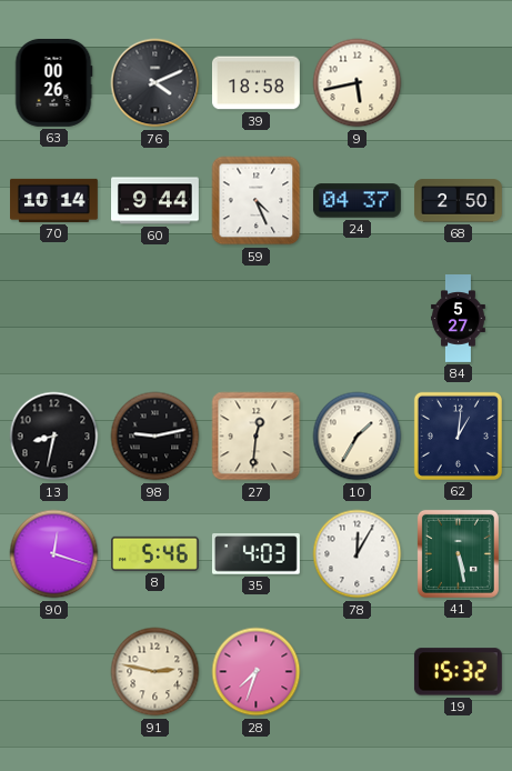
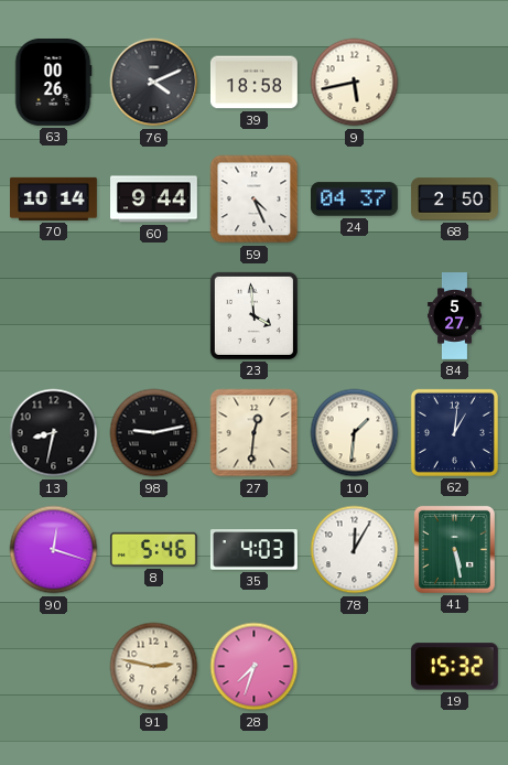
23: none -> 3:59 (253, 315)
10: 1:35 -> 1:31 (355, 433)
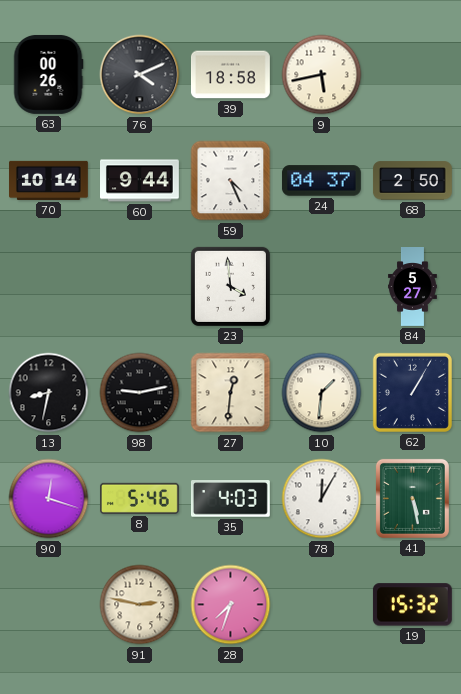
62: 1:01 -> 1:05 (412, 392)
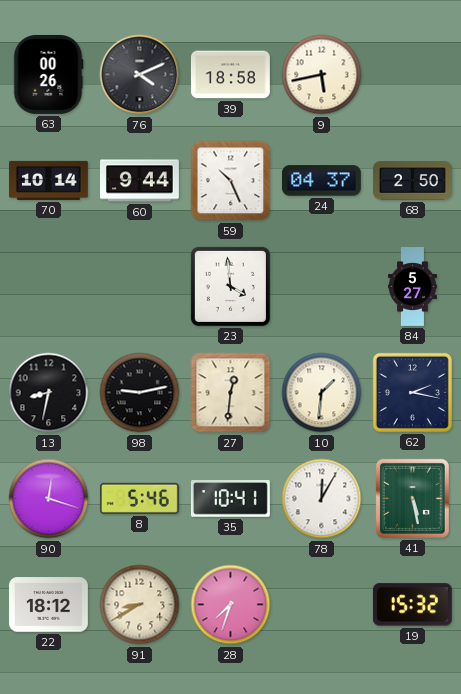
59: 4:26 -> 10:26 (231, 181)
62: 1:05 -> 2:17 (412, 392)
35: 4:03 -> 10:41 (230, 499)
22: none -> 18:12 (48, 605)
91: 2:47 -> 8:40 (140, 605)
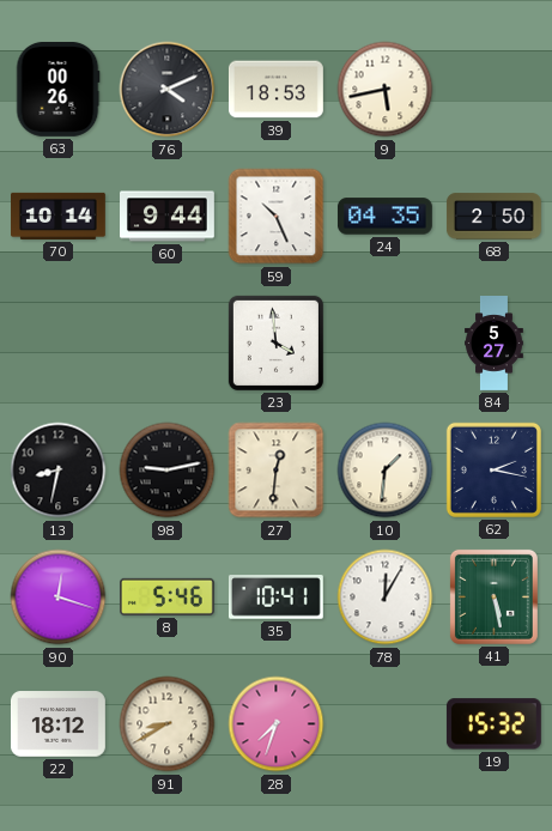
39: 18:58 -> 18:53 (275, 90)
24: 04:37 -> 04:35 (384, 217)
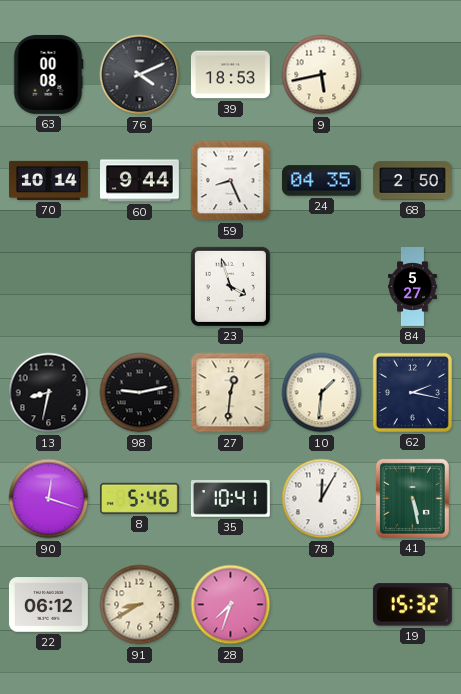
63: 00:26 -> 00:08 (48, 74)
59: 10:26 -> 8:26 (231, 181)
23: 3:59 -> 3:57 (230, 286)
22: 18:12 -> 06:12 (48, 605)
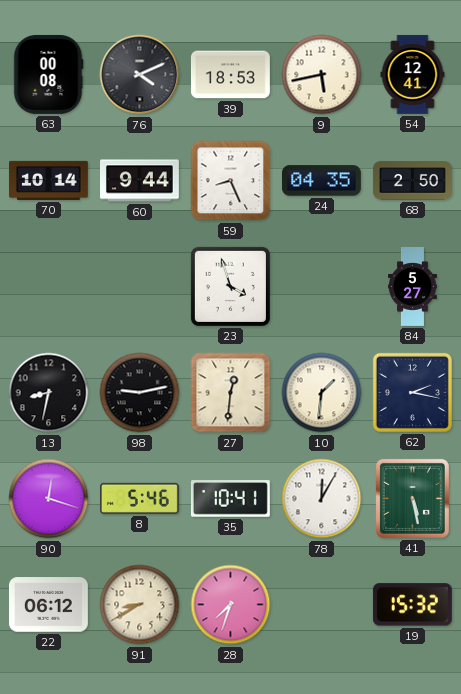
54: none -> 12:41 (413, 74)
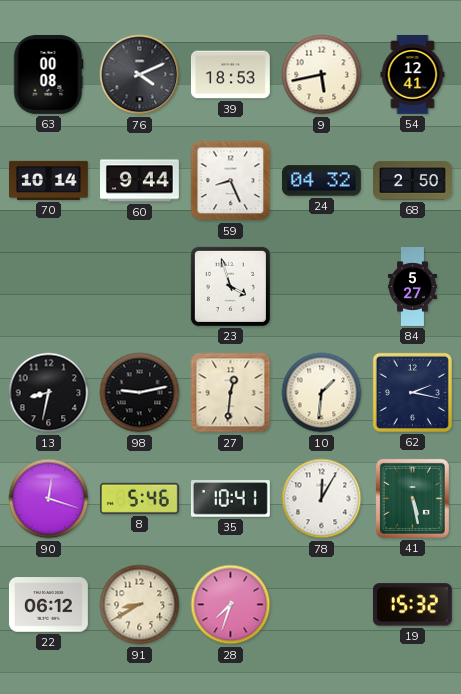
24: 04:35 -> 04:32 (321, 181)
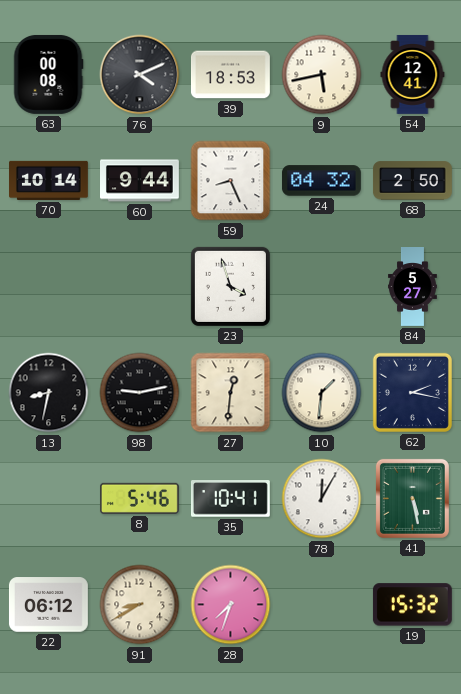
90: 12:18 -> none (49, 499)
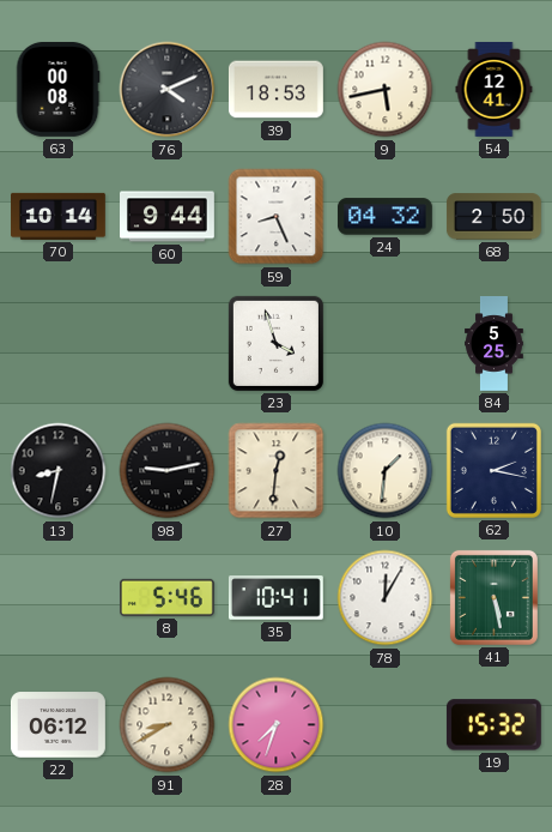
84: 5:27 -> 5:25 (495, 344)
